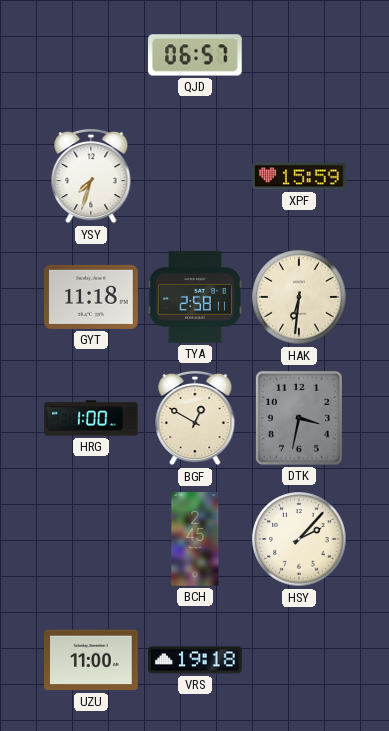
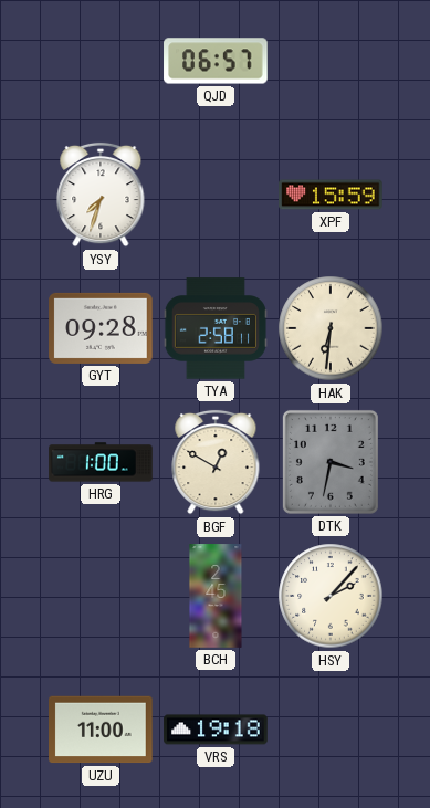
GYT: 11:18 -> 09:28 (101, 328)
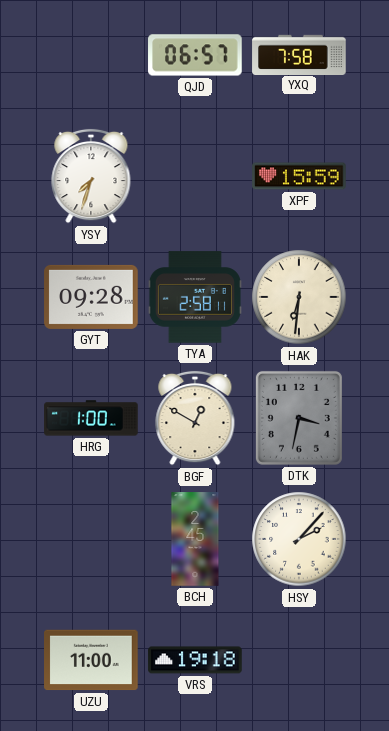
YXQ: none -> 7:58 (299, 54)
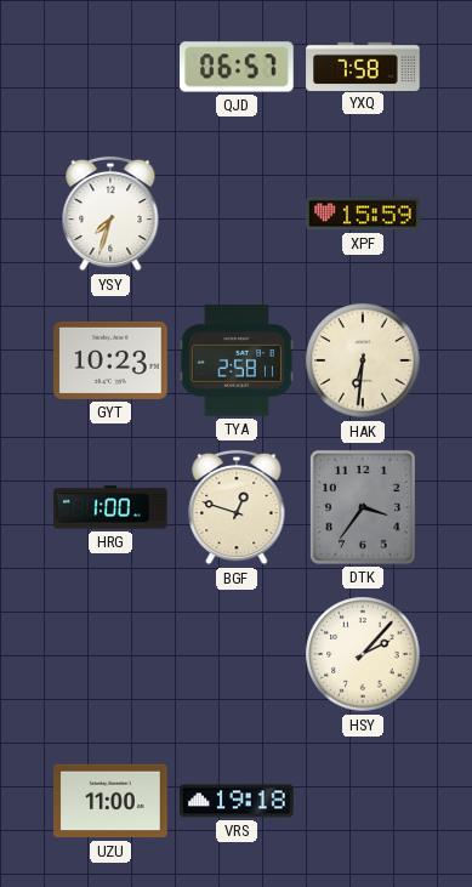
GYT: 09:28 -> 10:23 (110, 360)
BGF: 12:50 -> 12:48 (237, 507)
DTK: 3:32 -> 3:36 (363, 507)
BCH: 2:45 -> none (195, 539)
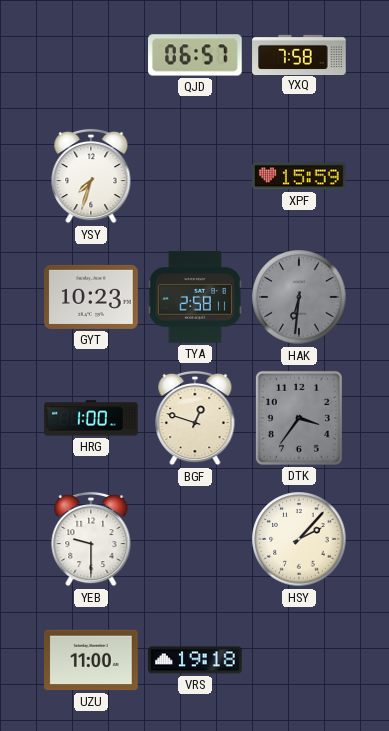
HAK dial: cream -> grey (299, 297)
YEB: none -> 9:30 (91, 539)
